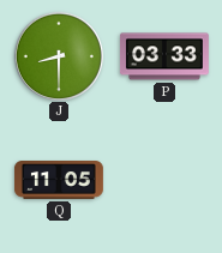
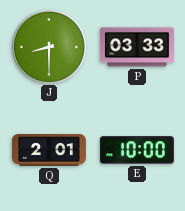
Q: 11:05 -> 2:01 (49, 151)
E: none -> 10:00 (137, 150)
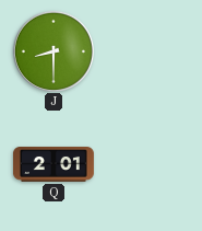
P: 03:33 -> none (137, 47)
E: 10:00 -> none (137, 150)
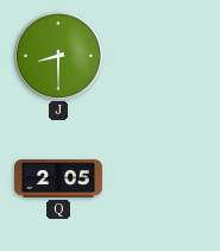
Q: 2:01 -> 2:05 (58, 180)
